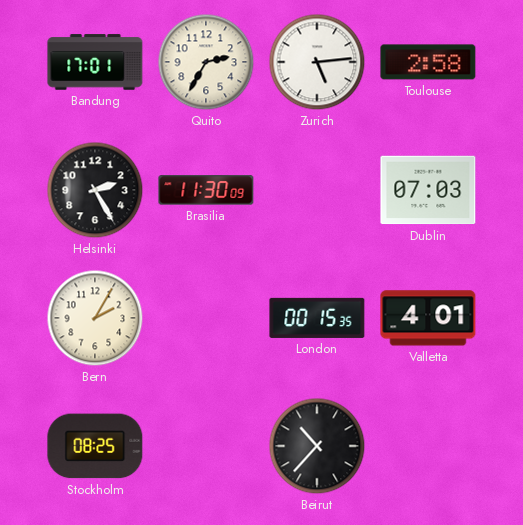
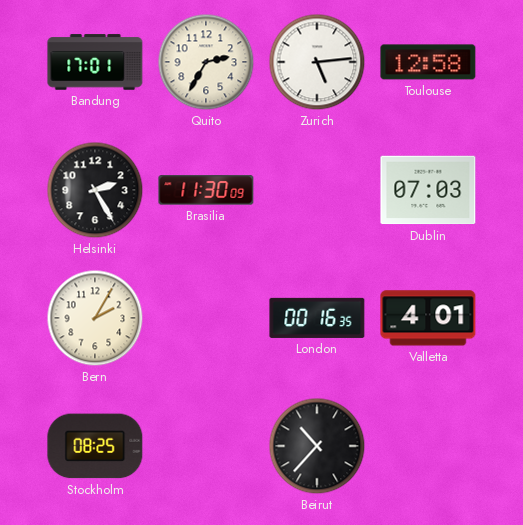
Toulouse: 2:58 -> 12:58 (428, 62)
London: 00:15 -> 00:16 (317, 318)
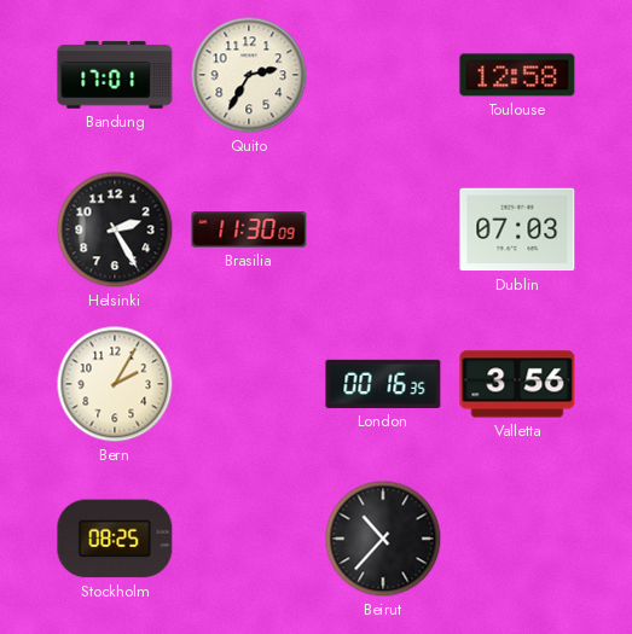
Zurich: 5:14 -> none (317, 62)
Valletta: 4:01 -> 3:56 (517, 384)
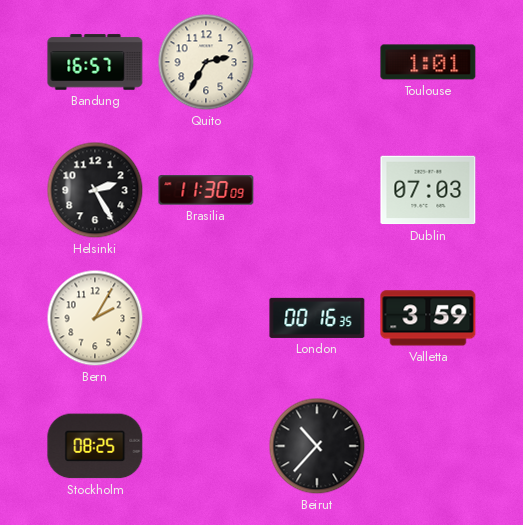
Bandung: 17:01 -> 16:57 (95, 62)
Toulouse: 12:58 -> 1:01 (428, 62)
Valletta: 3:56 -> 3:59 (428, 318)
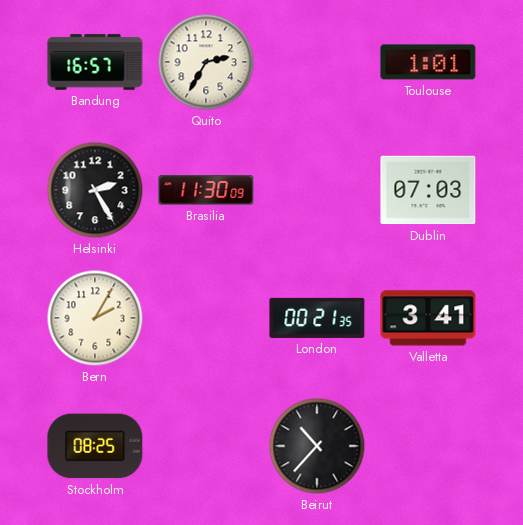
London: 00:16 -> 00:21 (317, 318)
Valletta: 3:59 -> 3:41 (428, 318)
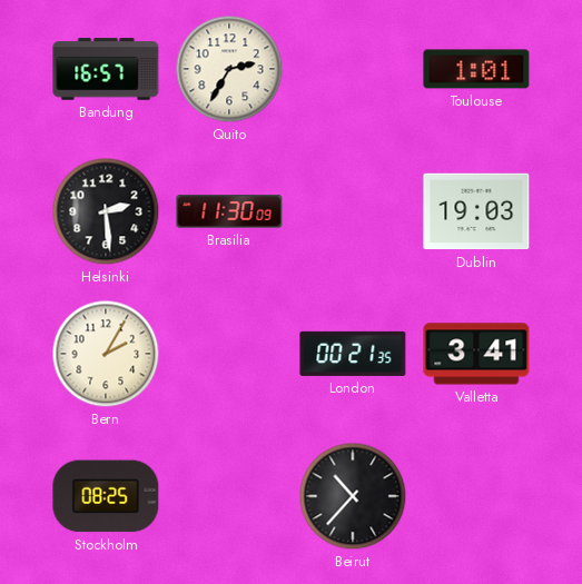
Helsinki: 2:25 -> 2:29 (106, 211)
Dublin: 07:03 -> 19:03 (476, 211)
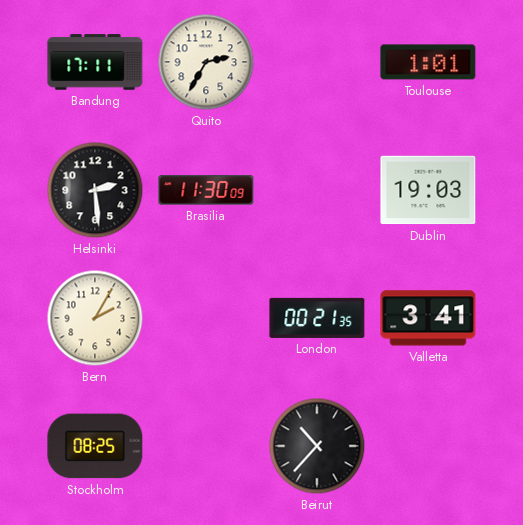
Bandung: 16:57 -> 17:11 (95, 62)
